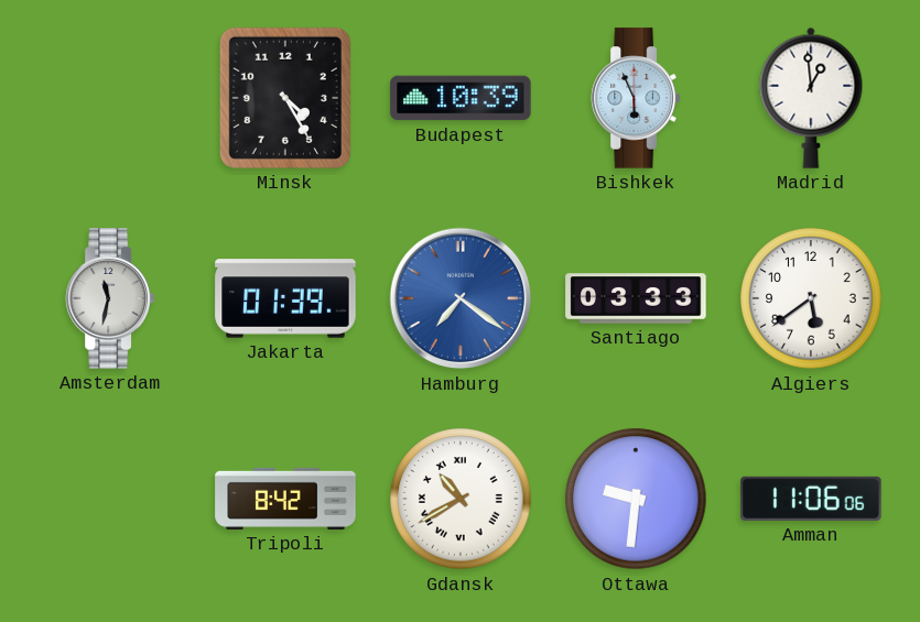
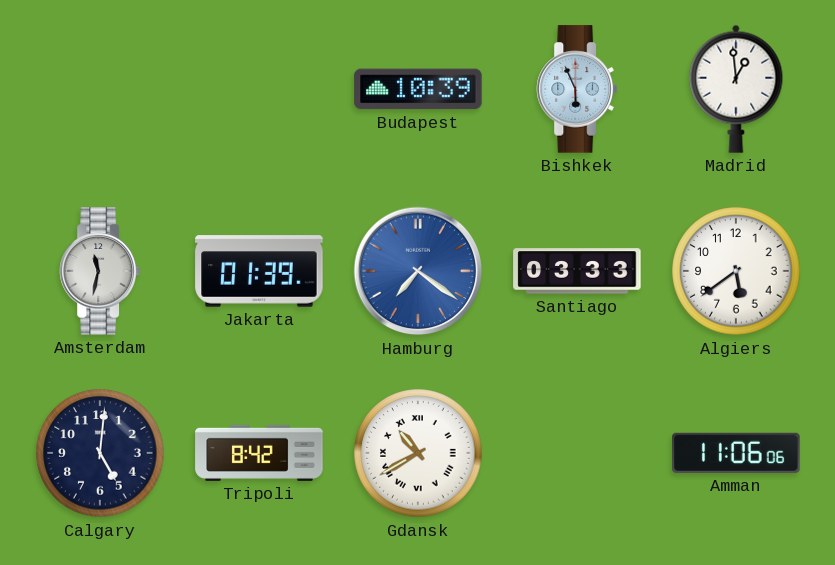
Minsk: 4:25 -> none (285, 98)
Calgary: none -> 5:01 (100, 453)
Ottawa: 9:31 -> none (636, 499)
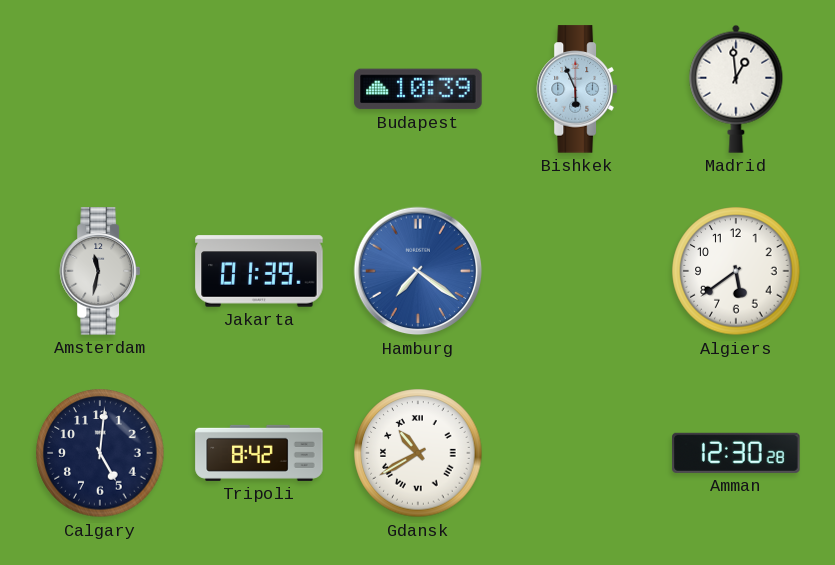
Santiago: 03:33 -> none (577, 271)
Amman: 11:06 -> 12:30 (736, 453)
